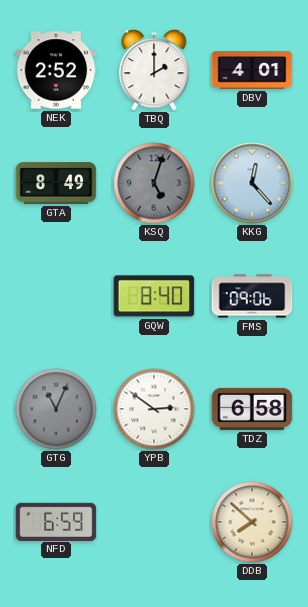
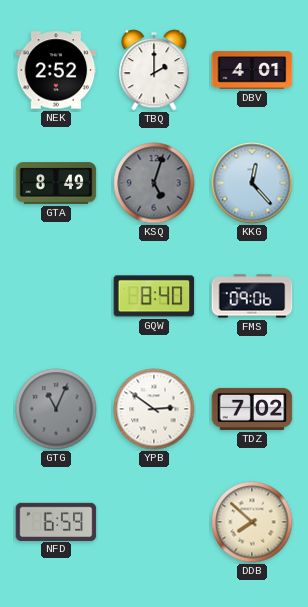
TDZ: 6:58 -> 7:02 (252, 409)
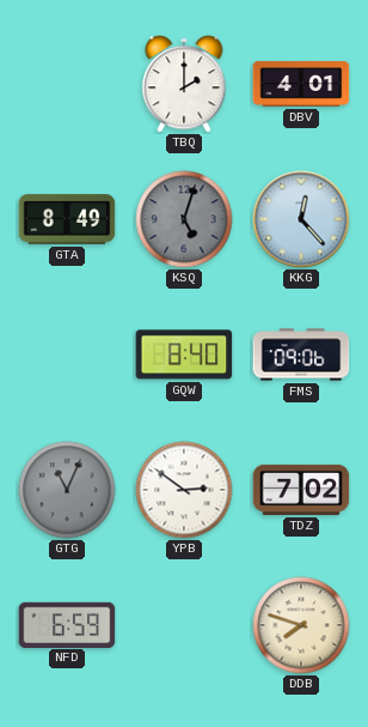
NEK: 2:52 -> none (56, 70)
DDB: 7:52 -> 7:48 (301, 625)
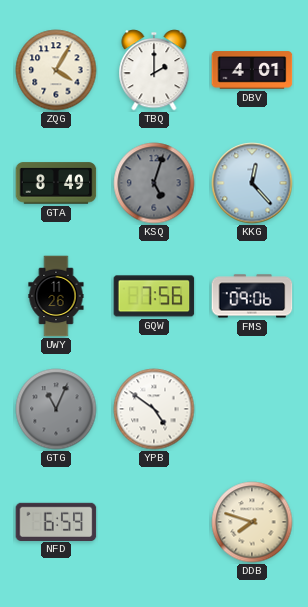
ZQG: none -> 4:05 (56, 70)
UWY: none -> 11:26 (56, 296)
GQW: 8:40 -> 7:56 (154, 296)
YPB: 2:51 -> 4:51 (154, 409)
TDZ: 7:02 -> none (301, 490)
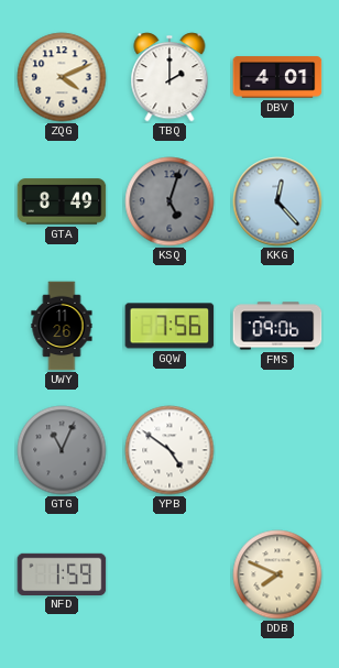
ZQG: 4:05 -> 4:11 (62, 77)
NFD: 6:59 -> 1:59 (62, 573)
DDB: 7:48 -> 7:49 (277, 574)
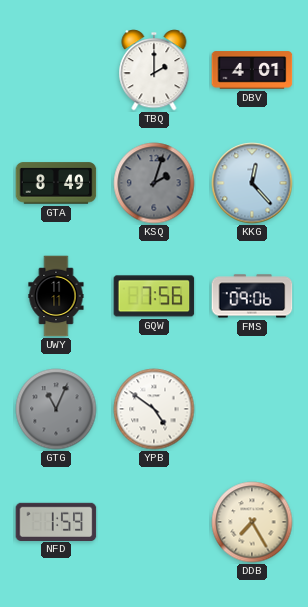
ZQG: 4:11 -> none (62, 77)
KSQ: 5:03 -> 2:03 (154, 183)
UWY: 11:26 -> 11:11 (56, 296)
DDB: 7:49 -> 7:25 (252, 522)
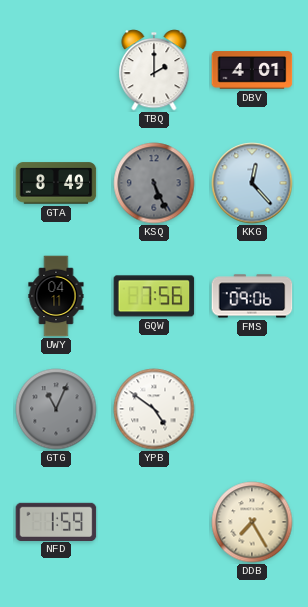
KSQ: 2:03 -> 5:26 (154, 183)
UWY: 11:11 -> 04:11 (56, 296)
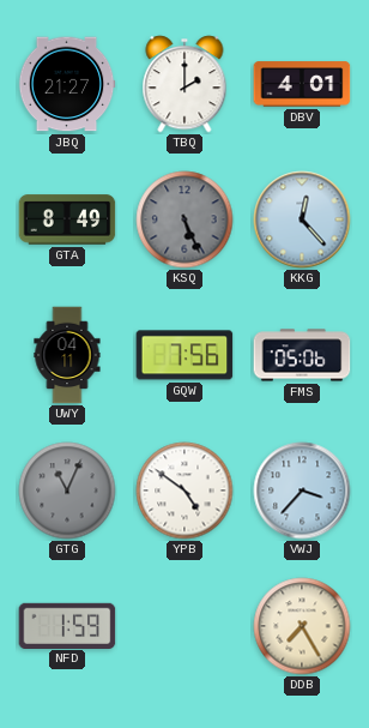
JBQ: none -> 21:27 (67, 84)
FMS: 09:06 -> 05:06 (302, 355)
VWJ: none -> 3:37 (302, 491)
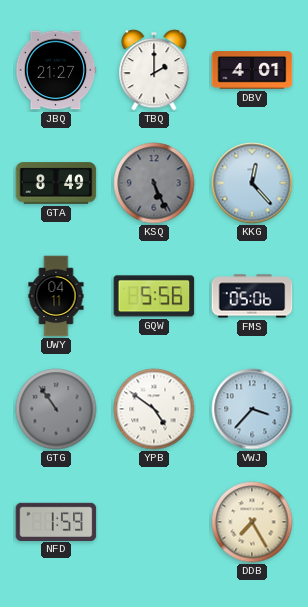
GQW: 7:56 -> 5:56 (154, 296)
GTG: 11:04 -> 10:54 (56, 409)
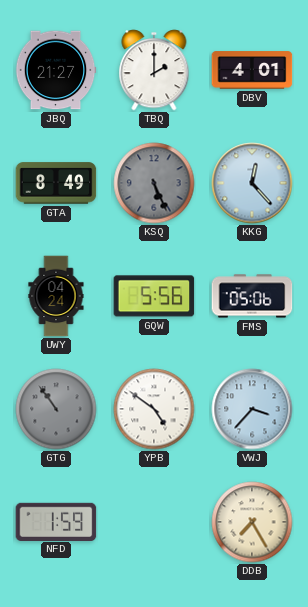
UWY: 04:11 -> 04:24 (56, 296)
